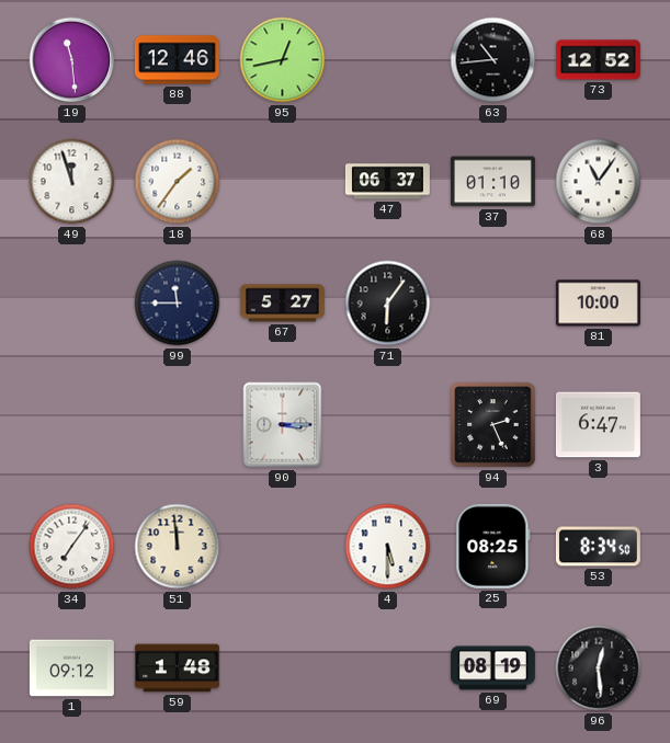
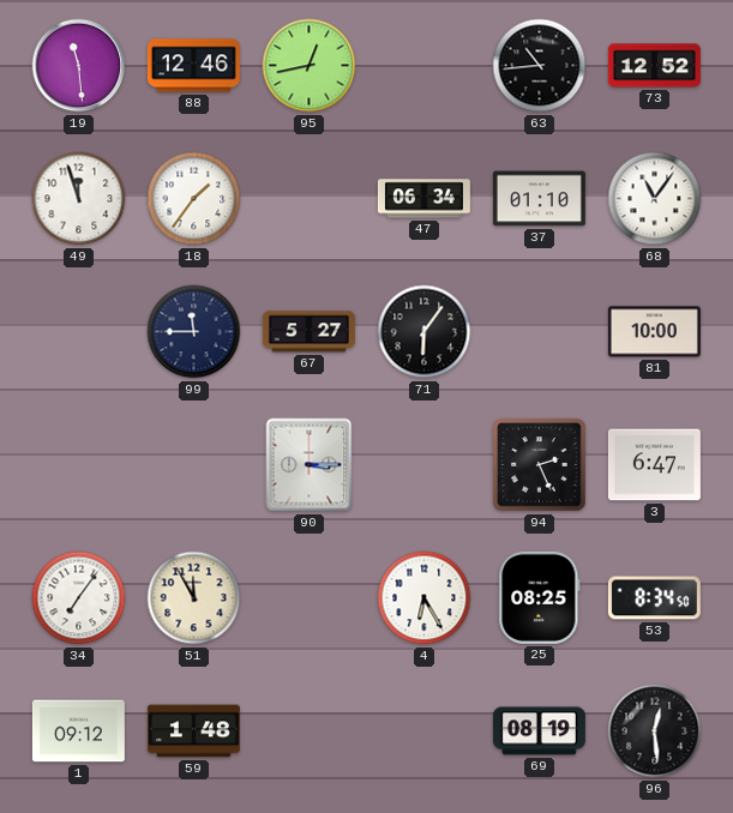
47: 06:37 -> 06:34 (423, 199)
51: 11:59 -> 11:55 (194, 598)
4: 5:30 -> 6:25 (425, 598)
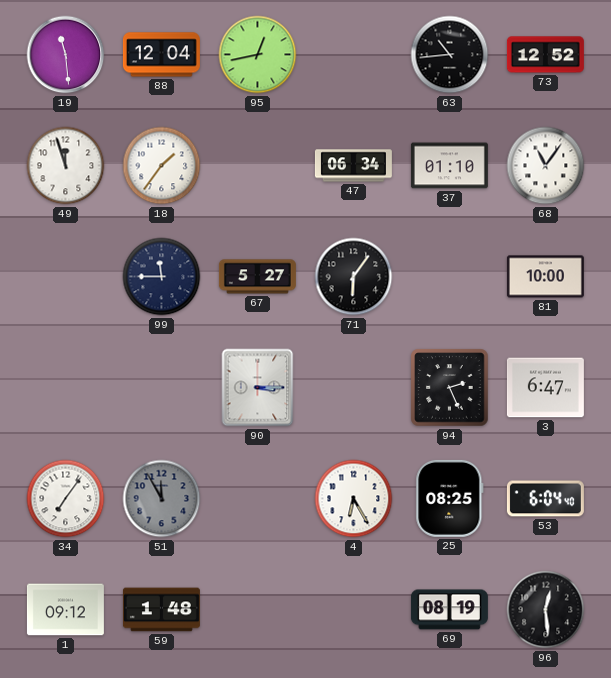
88: 12:46 -> 12:04 (161, 55)
51 dial: cream -> grey (162, 499)
53: 8:34 -> 6:04 (545, 499)
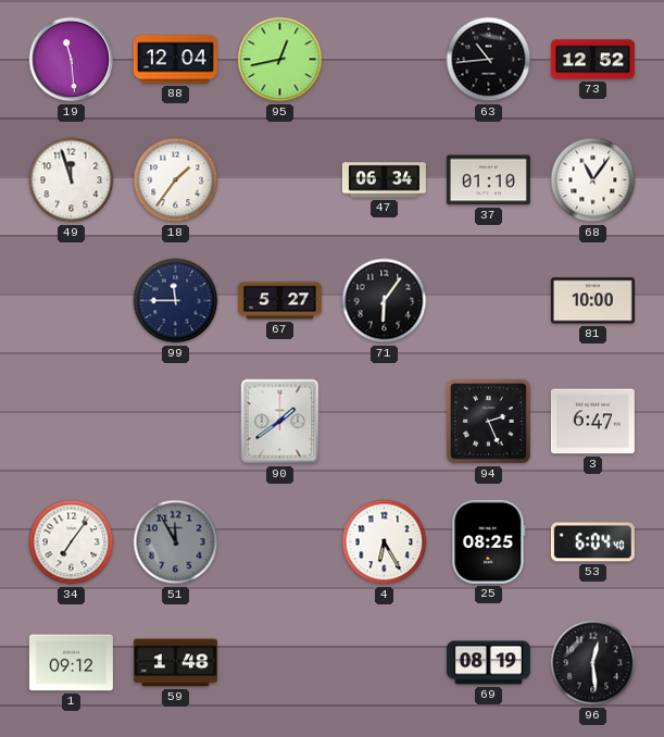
90: 3:15 -> 1:39 (280, 422)
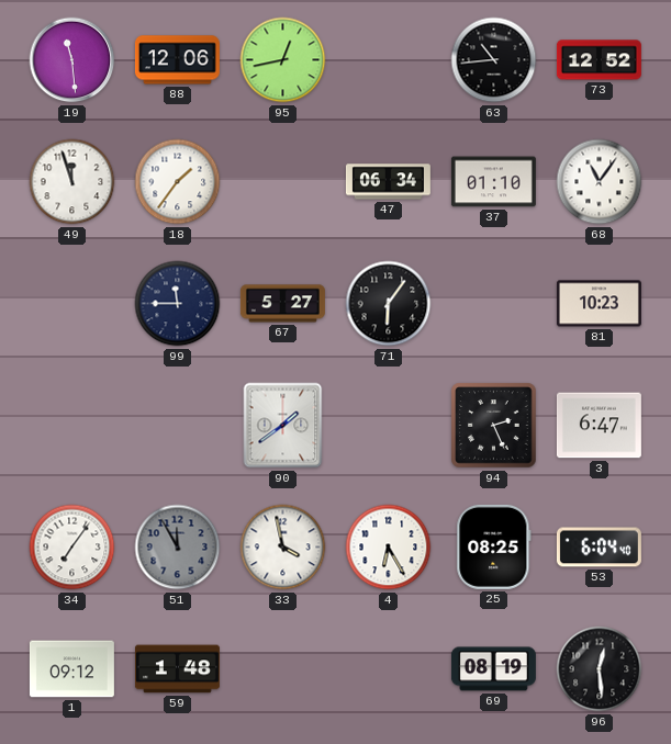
88: 12:04 -> 12:06 (177, 60)
81: 10:00 -> 10:23 (599, 304)
33: none -> 3:58 (283, 548)
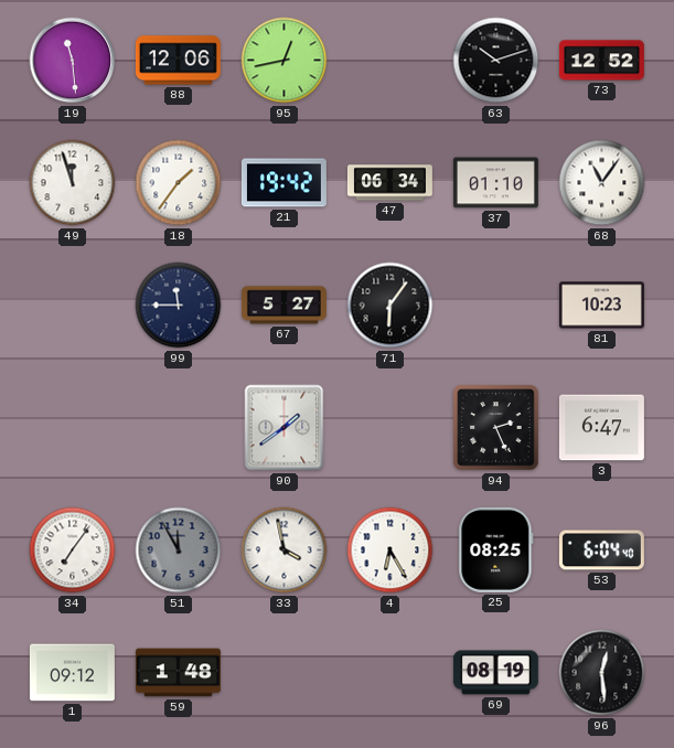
63: 10:44 -> 10:12 (496, 61)
21: none -> 19:42 (283, 183)
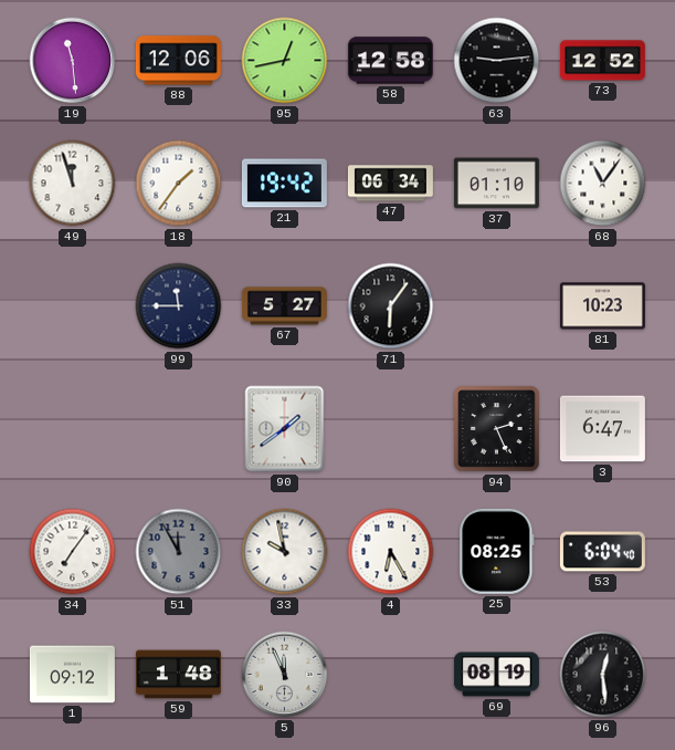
58: none -> 12:58 (390, 61)
63: 10:12 -> 9:14 (497, 61)
33: 3:58 -> 9:58 (285, 552)
5: none -> 11:56 (285, 675)
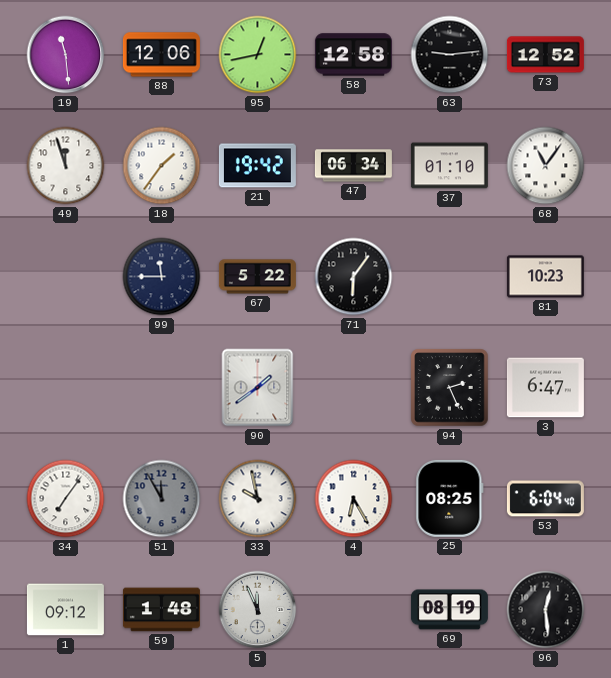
67: 5:27 -> 5:22 (257, 277)
